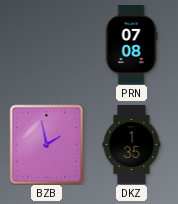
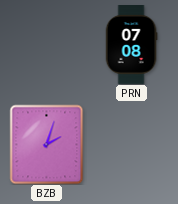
BZB: 1:58 -> 2:03 (47, 144)
DKZ: 1:35 -> none (132, 145)
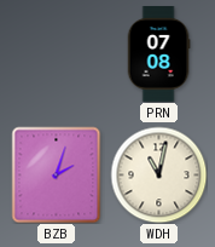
WDH: none -> 11:02 (158, 174)
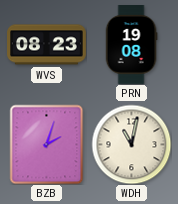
WVS: none -> 08:23 (47, 45)
PRN: 07:08 -> 19:08 (131, 45)
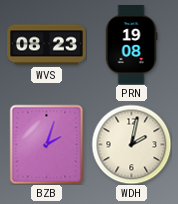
WDH: 11:02 -> 2:02 (131, 144)
